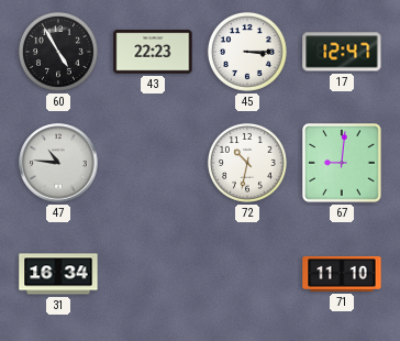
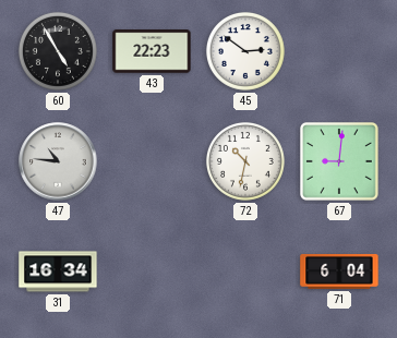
45: 3:15 -> 2:51 (245, 51)
17: 12:47 -> none (342, 52)
71: 11:10 -> 6:04 (339, 271)
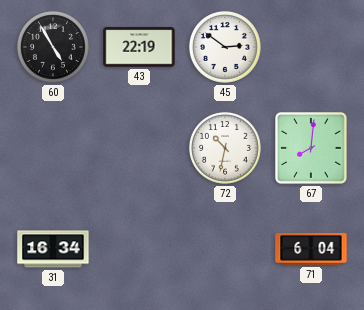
43: 22:23 -> 22:19 (139, 47)
47: 10:46 -> none (58, 161)
67: 9:01 -> 8:01 (312, 149)
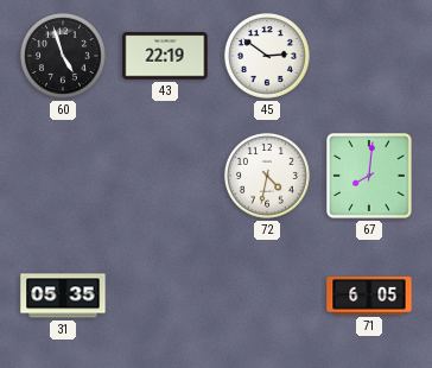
60: 4:55 -> 4:57 (63, 56)
72: 10:32 -> 4:32 (267, 176)
31: 16:34 -> 05:35 (63, 296)
71: 6:04 -> 6:05 (369, 296)
